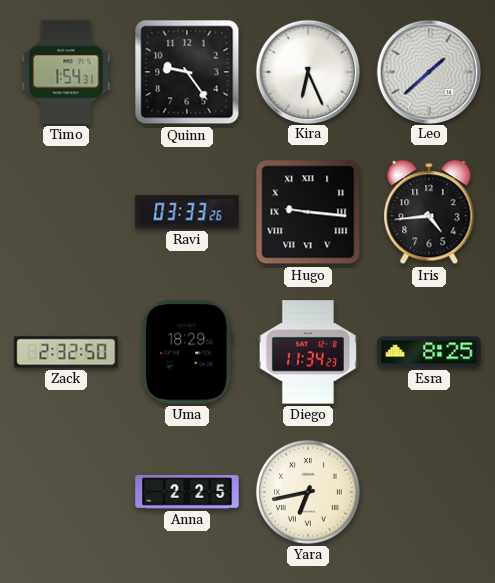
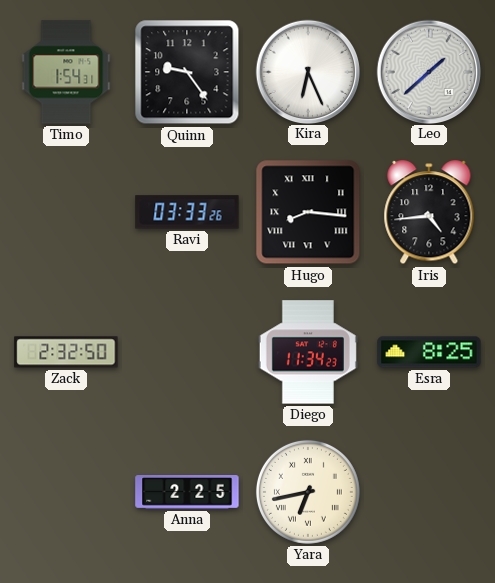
Hugo: 9:16 -> 8:16 (308, 212)
Uma: 18:29 -> none (187, 352)
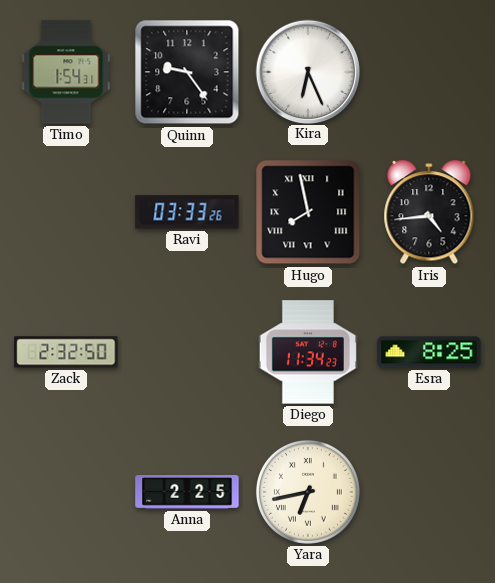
Leo: 1:38 -> none (428, 71)
Hugo: 8:16 -> 7:58 (308, 212)
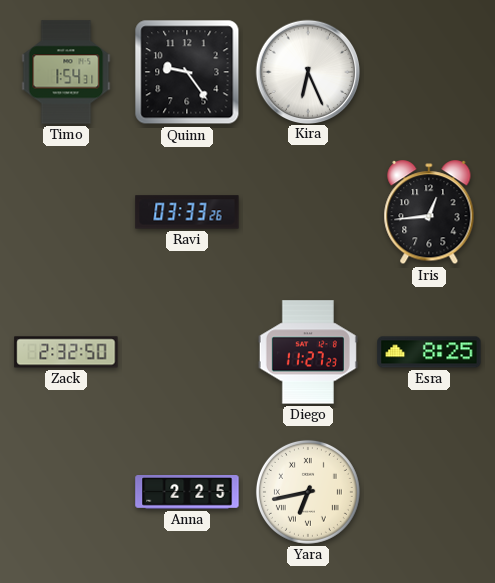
Hugo: 7:58 -> none (308, 212)
Iris: 4:44 -> 12:44 (429, 213)
Diego: 11:34 -> 11:27 (308, 352)
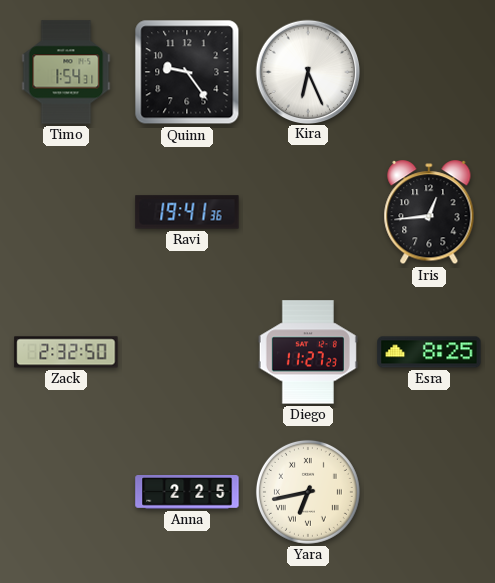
Ravi: 03:33 -> 19:41 (187, 212)
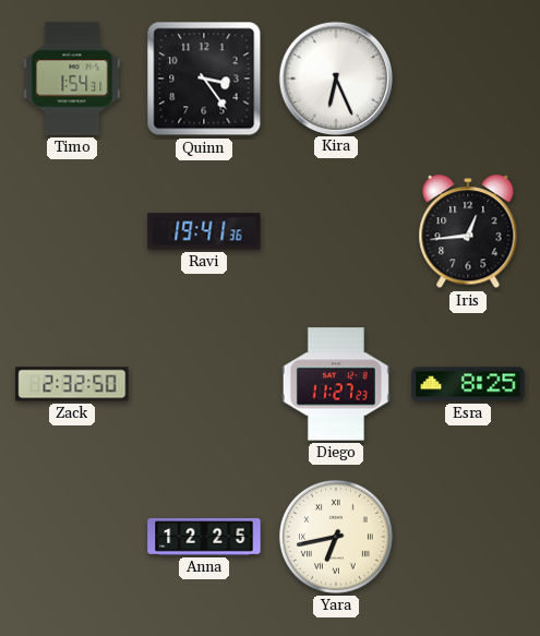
Quinn: 9:24 -> 3:24 (204, 79)
Anna: 2:25 -> 12:25 (204, 538)
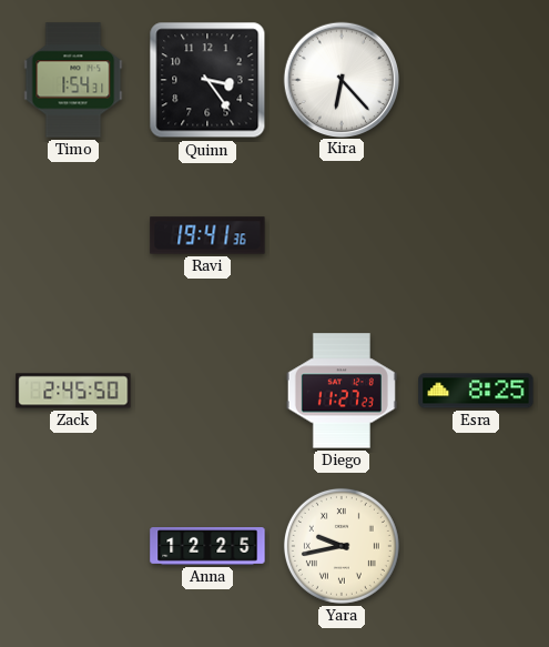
Kira: 6:26 -> 6:23 (340, 79)
Iris: 12:44 -> none (468, 232)
Zack: 2:32 -> 2:45 (73, 391)
Yara: 6:43 -> 9:43 (342, 546)
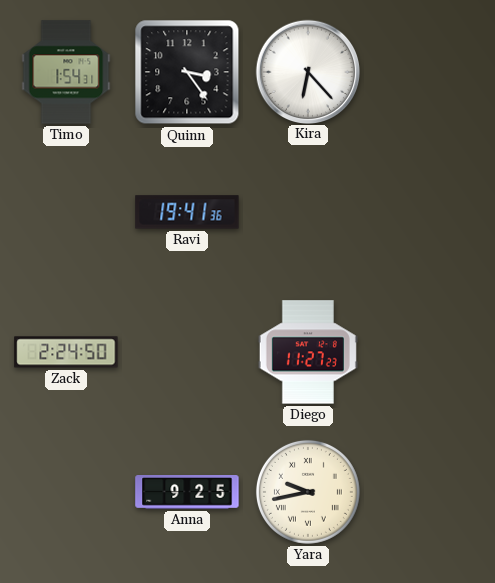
Zack: 2:45 -> 2:24 (66, 352)
Esra: 8:25 -> none (476, 391)
Anna: 12:25 -> 9:25 (187, 493)
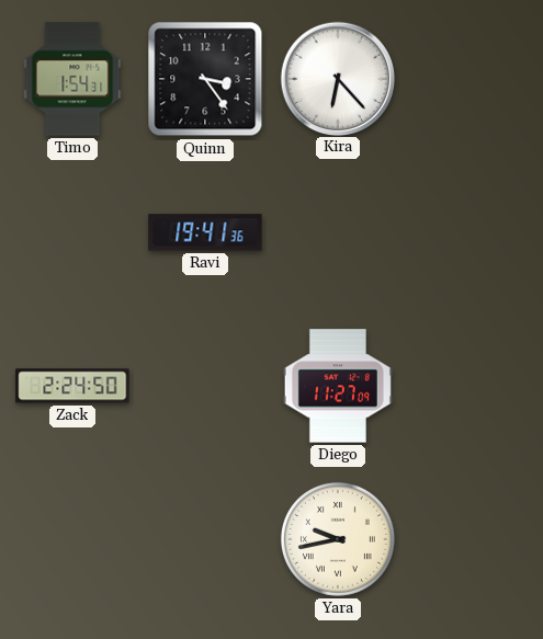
Diego: 11:27:23 -> 11:27:09 (338, 386)
Anna: 9:25 -> none (187, 493)
